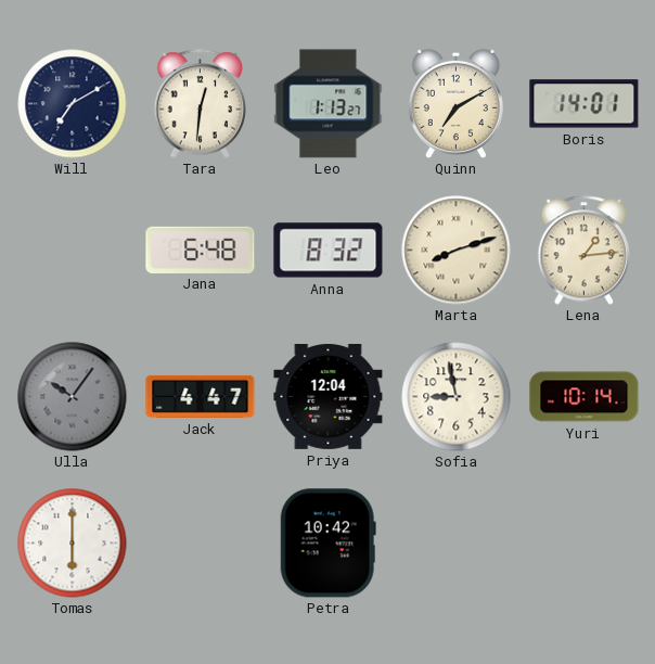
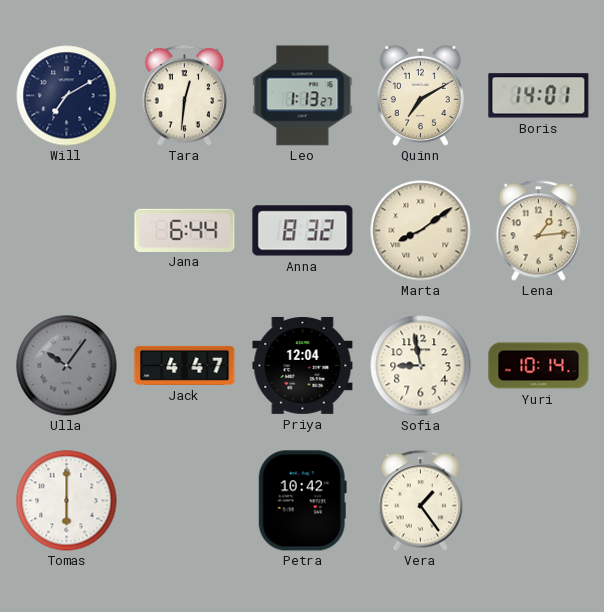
Jana: 6:48 -> 6:44 (185, 230)
Marta: 8:12 -> 8:09 (421, 231)
Vera: none -> 1:24 (421, 501)
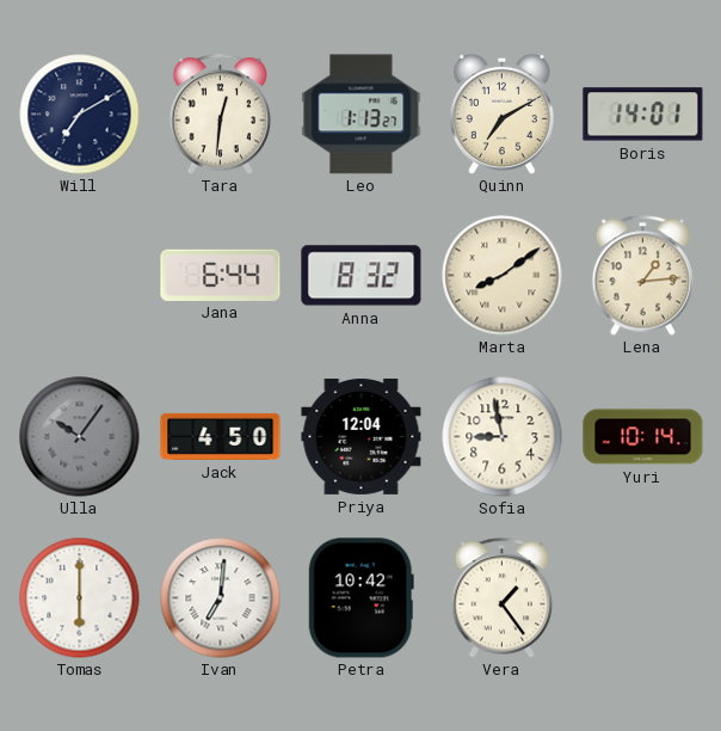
Jack: 4:47 -> 4:50 (221, 436)
Ivan: none -> 7:01 (221, 598)
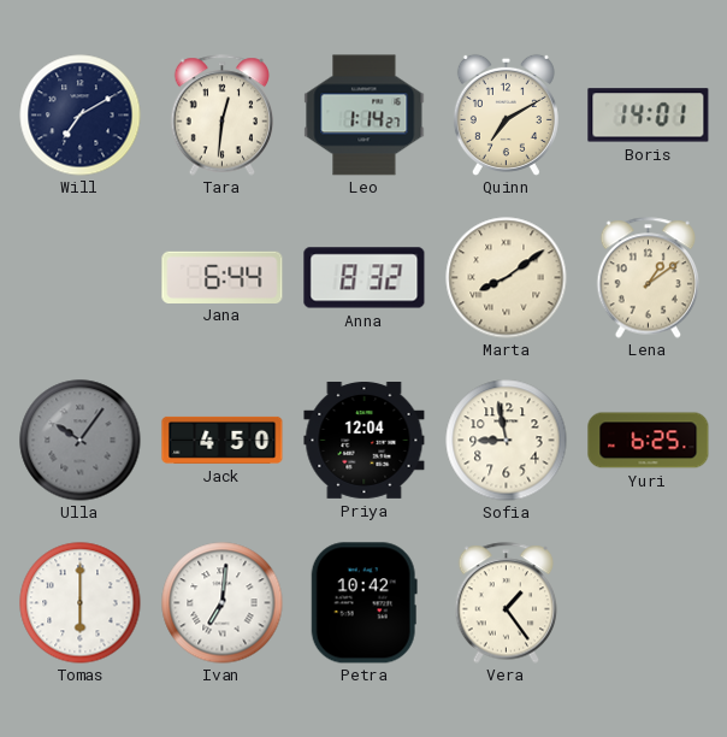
Leo: 1:13 -> 1:14 (365, 116)
Lena: 1:14 -> 1:09 (649, 278)
Yuri: 10:14 -> 6:25 (649, 441)
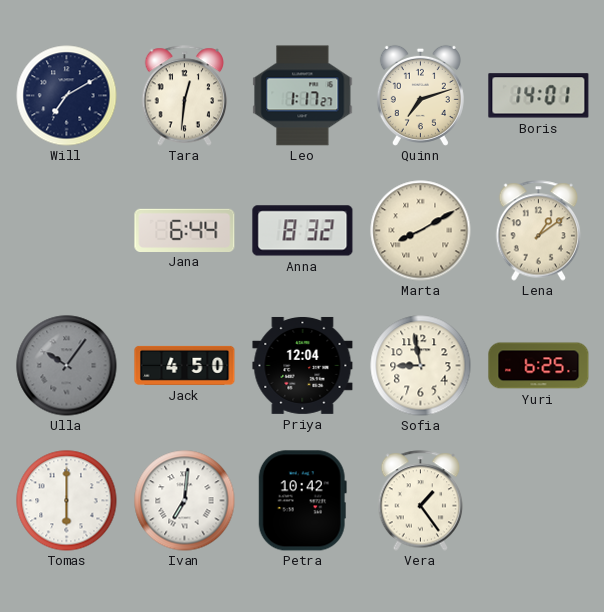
Leo: 1:14 -> 1:17 (303, 96)
Quinn: 7:10 -> 7:12 (420, 95)
Marta: 8:09 -> 8:10 (421, 231)
